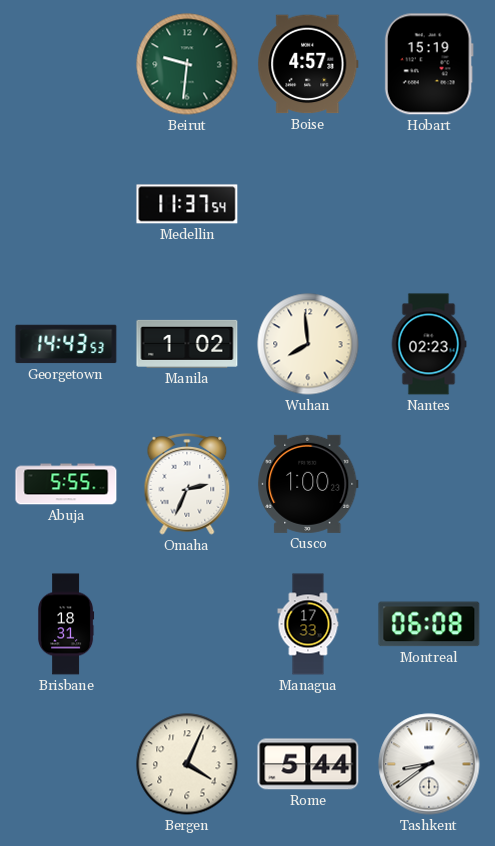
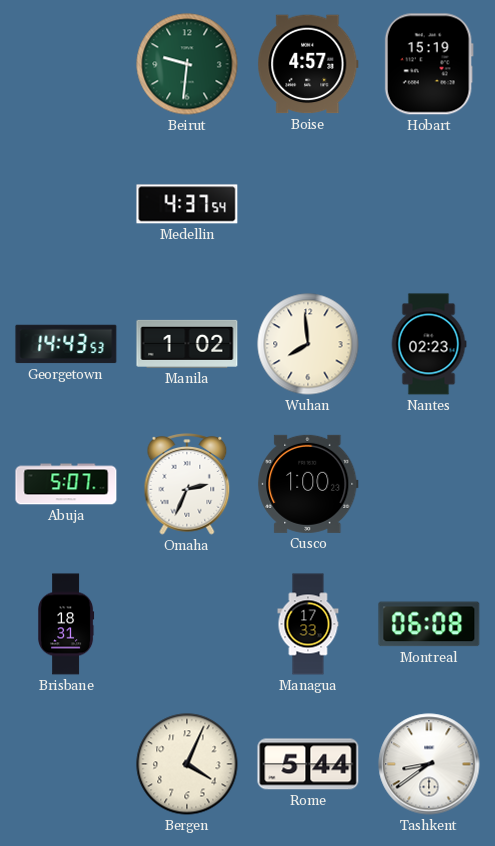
Medellin: 11:37 -> 4:37 (187, 204)
Abuja: 5:55 -> 5:07 (66, 484)
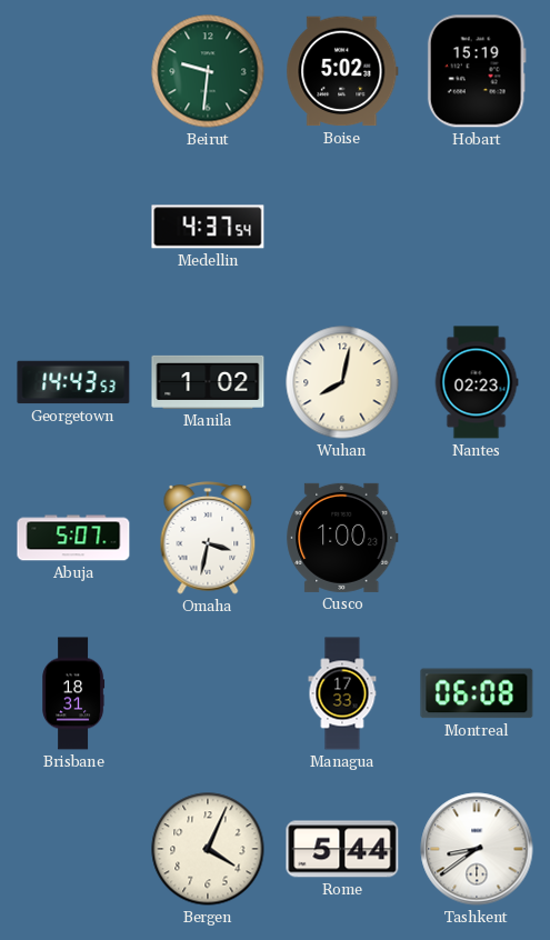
Boise: 4:57 -> 5:02 (342, 71)
Wuhan: 7:59 -> 8:02 (342, 382)
Omaha: 2:34 -> 3:32 (208, 538)
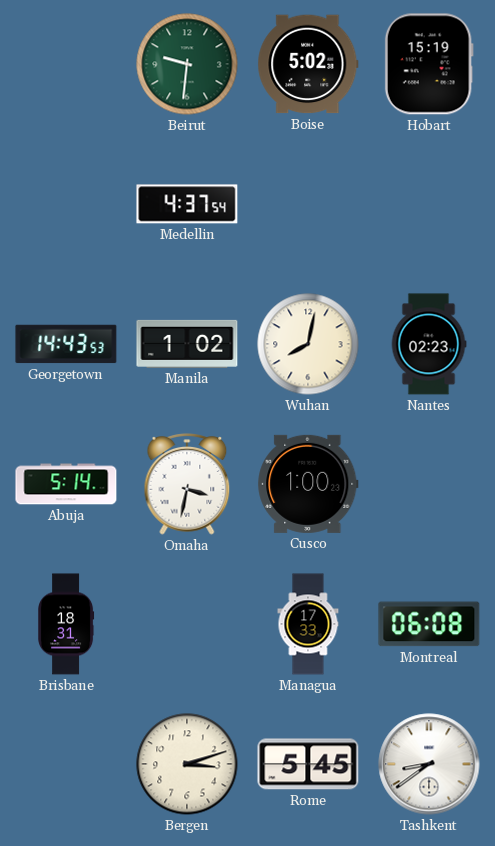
Abuja: 5:07 -> 5:14 (66, 484)
Bergen: 4:04 -> 3:12 (187, 764)
Rome: 5:44 -> 5:45 (308, 764)
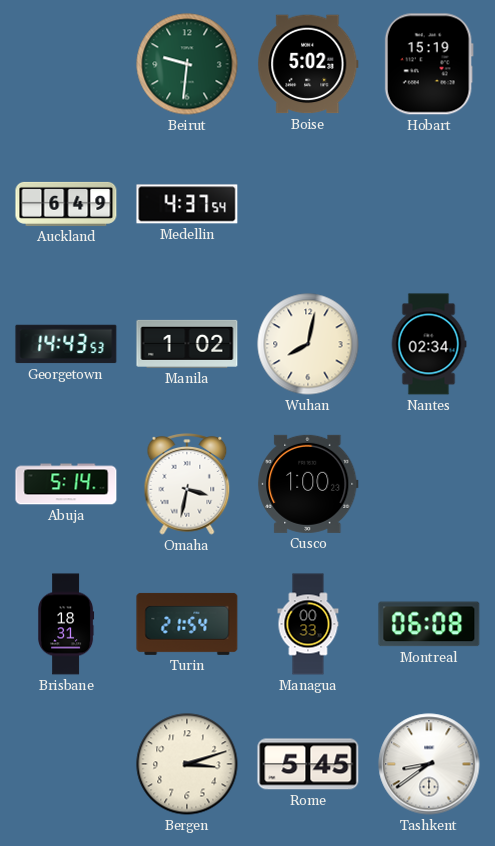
Auckland: none -> 6:49 (66, 204)
Nantes: 02:23 -> 02:34 (429, 344)
Turin: none -> 21:54 (187, 624)
Managua: 17:33 -> 00:33 (308, 624)
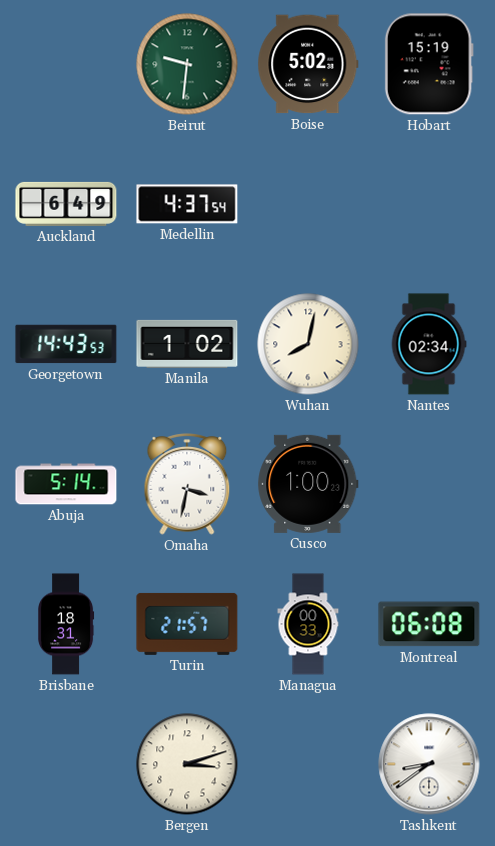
Turin: 21:54 -> 21:57 (187, 624)
Rome: 5:45 -> none (308, 764)
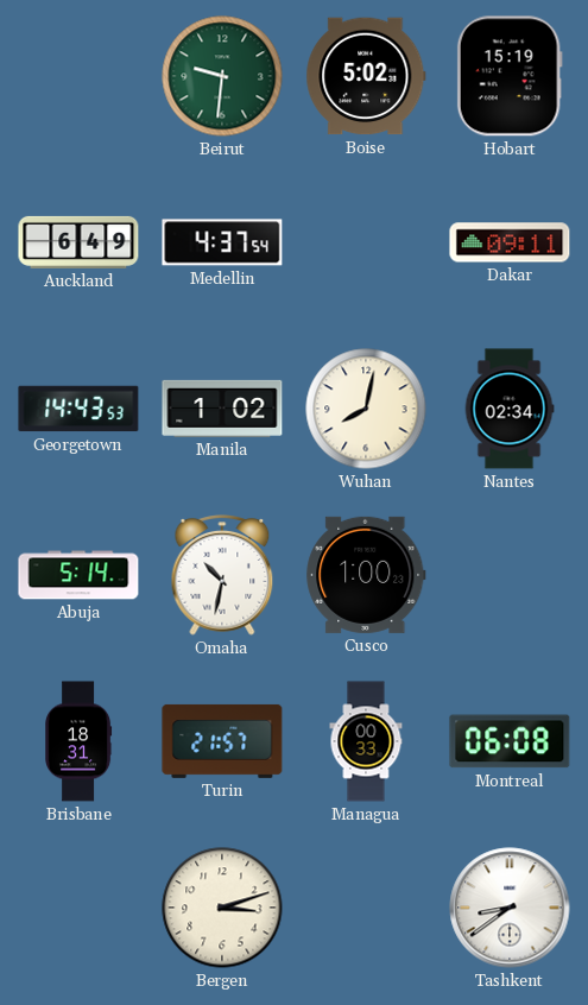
Dakar: none -> 09:11 (510, 242)
Omaha: 3:32 -> 10:32 (222, 575)
